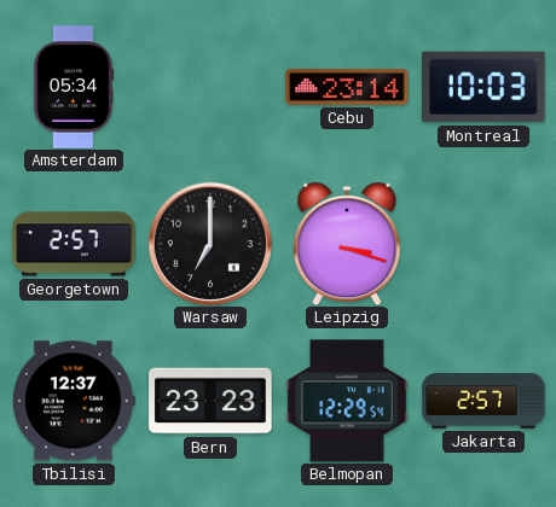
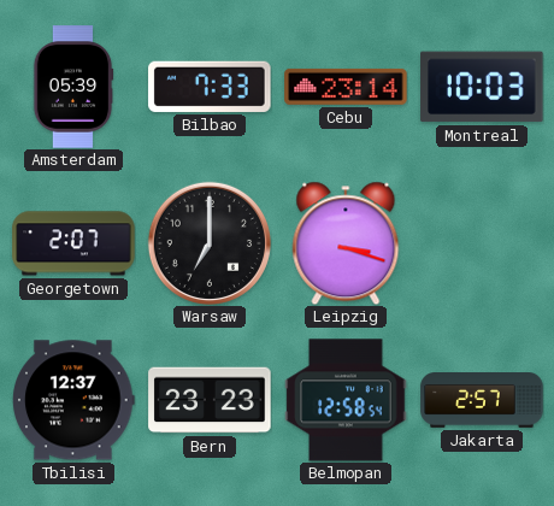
Amsterdam: 05:34 -> 05:39 (73, 87)
Bilbao: none -> 7:33 (210, 87)
Georgetown: 2:57 -> 2:07 (73, 243)
Belmopan: 12:29 -> 12:58 (346, 400)
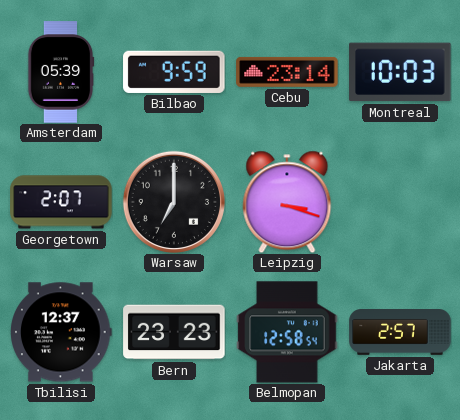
Bilbao: 7:33 -> 9:59 (174, 72)
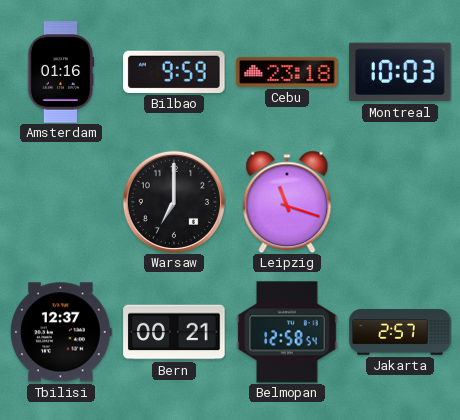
Amsterdam: 05:39 -> 01:16 (61, 72)
Cebu: 23:14 -> 23:18 (287, 72)
Georgetown: 2:07 -> none (61, 202)
Leipzig: 3:18 -> 11:18 (287, 202)
Bern: 23:23 -> 00:21 (174, 332)
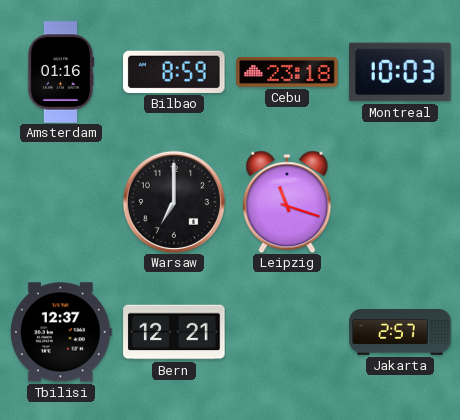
Bilbao: 9:59 -> 8:59 (174, 72)
Bern: 00:21 -> 12:21 (174, 332)
Belmopan: 12:58 -> none (287, 332)
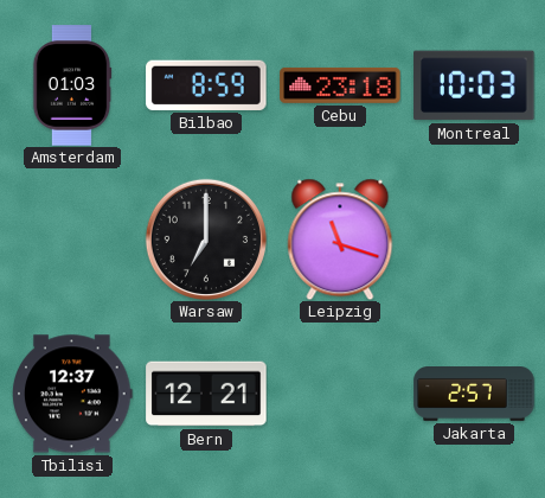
Amsterdam: 01:16 -> 01:03 (72, 85)
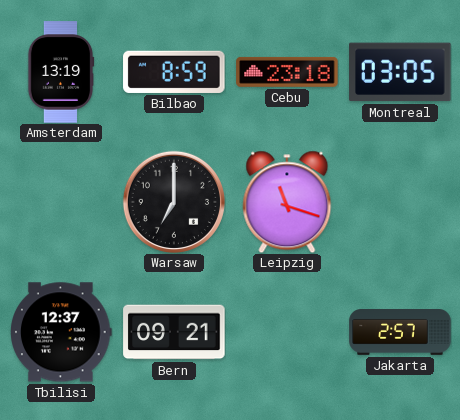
Amsterdam: 01:03 -> 13:19 (61, 72)
Montreal: 10:03 -> 03:05 (400, 72)
Bern: 12:21 -> 09:21 (174, 332)
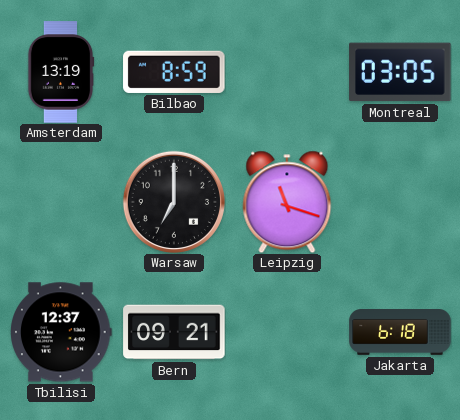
Cebu: 23:18 -> none (287, 72)
Jakarta: 2:57 -> 6:18 (400, 333)
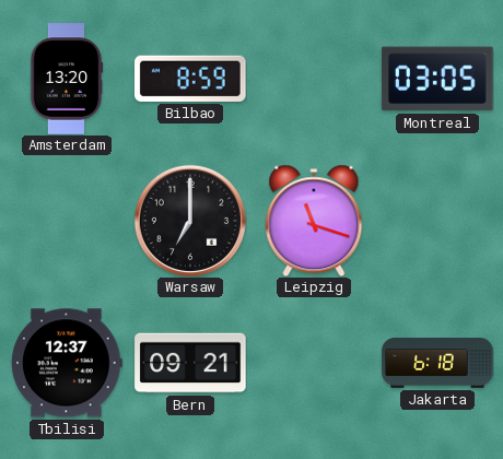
Amsterdam: 13:19 -> 13:20 (67, 79)
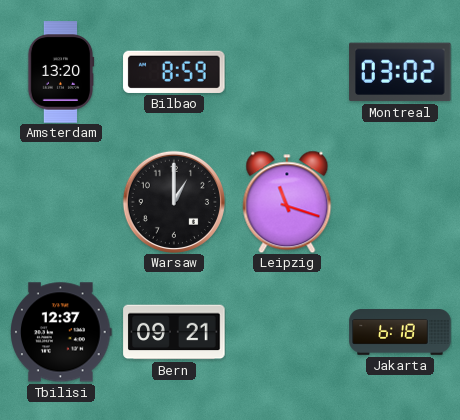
Montreal: 03:05 -> 03:02 (400, 72)
Warsaw: 7:00 -> 1:00 (173, 201)
